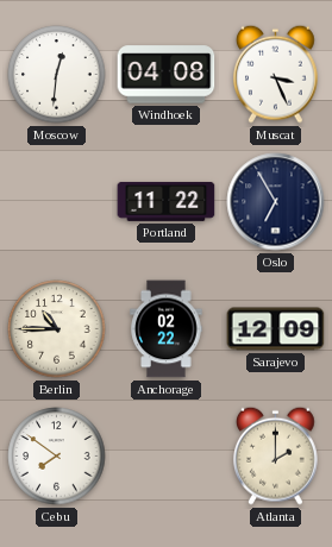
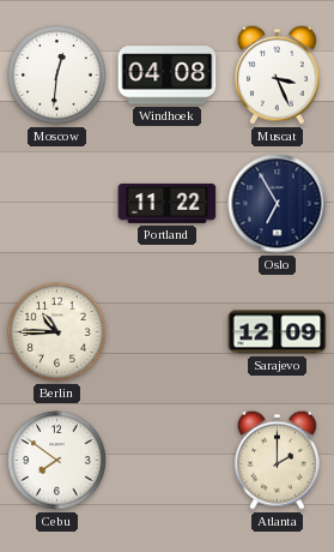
Anchorage: 02:22 -> none (167, 329)
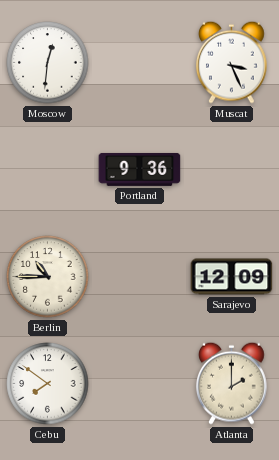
Windhoek: 04:08 -> none (168, 76)
Portland: 11:22 -> 9:36 (140, 169)
Oslo: 6:55 -> none (278, 204)
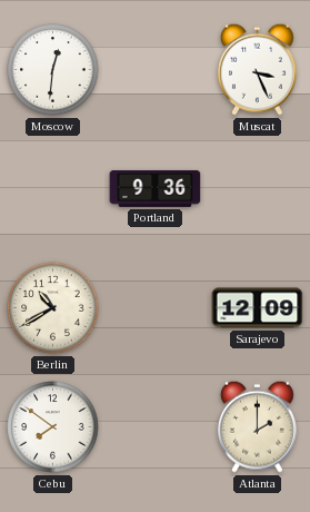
Berlin: 10:45 -> 10:40 (53, 308)
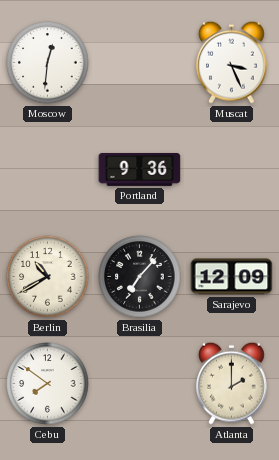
Brasilia: none -> 7:07 (140, 277)
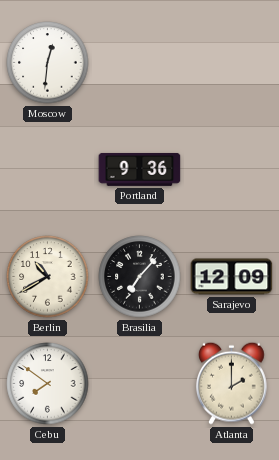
Muscat: 3:26 -> none (231, 62)
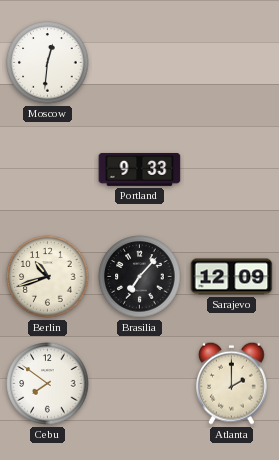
Portland: 9:36 -> 9:33 (140, 169)
Berlin: 10:40 -> 10:42 (48, 277)
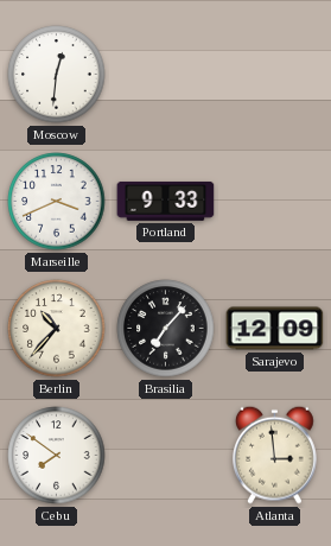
Marseille: none -> 3:41 (57, 202)
Berlin: 10:42 -> 10:37 (57, 329)
Atlanta: 2:00 -> 2:59 (274, 455)
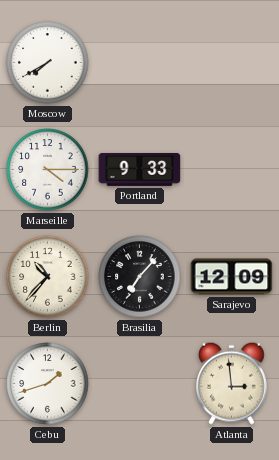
Moscow: 12:31 -> 7:40 (48, 63)
Marseille: 3:41 -> 4:15 (48, 170)
Cebu: 7:51 -> 1:42 (48, 384)
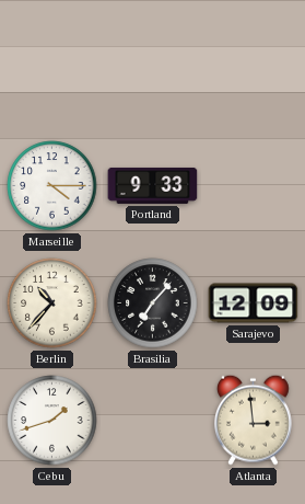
Moscow: 7:40 -> none (48, 63)
